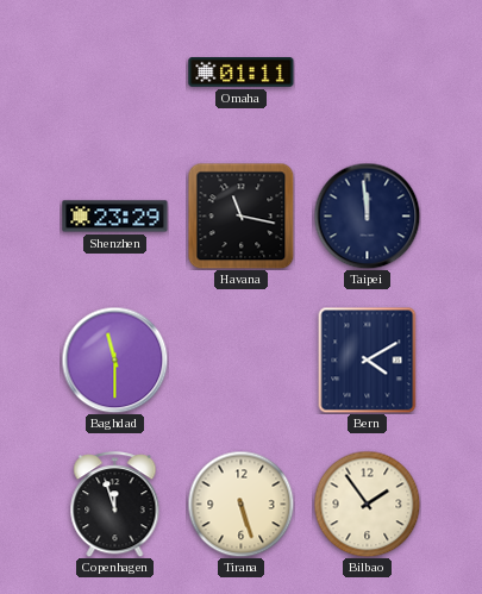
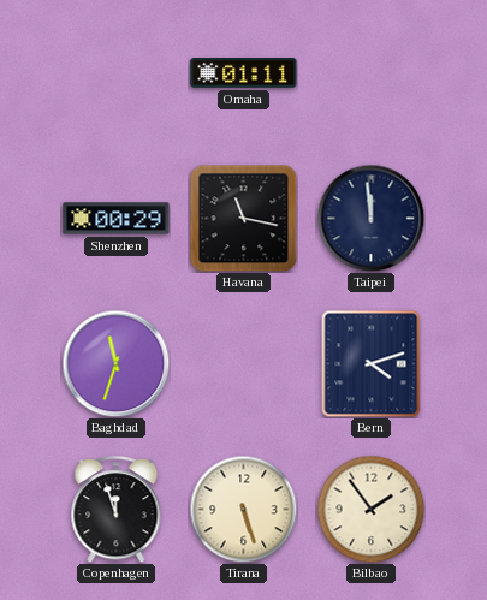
Shenzhen: 23:29 -> 00:29 (117, 219)
Baghdad: 11:30 -> 11:33 (115, 363)
Bern: 4:10 -> 4:12 (372, 363)
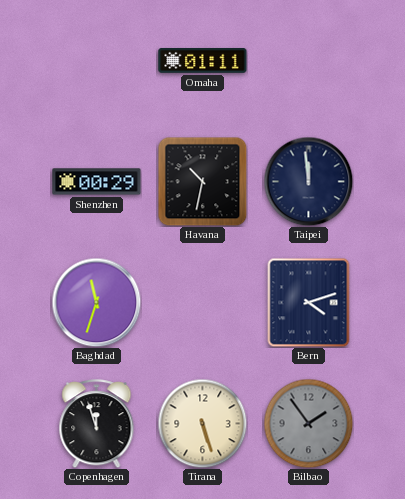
Havana: 11:17 -> 10:32 (202, 181)
Bilbao dial: cream -> grey (308, 423)
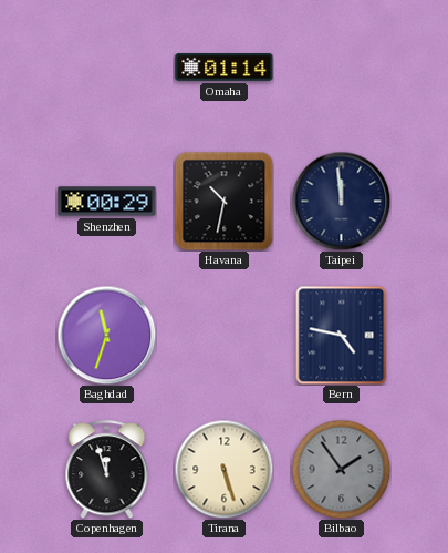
Omaha: 01:11 -> 01:14 (225, 68)
Bern: 4:12 -> 4:47 (342, 335)
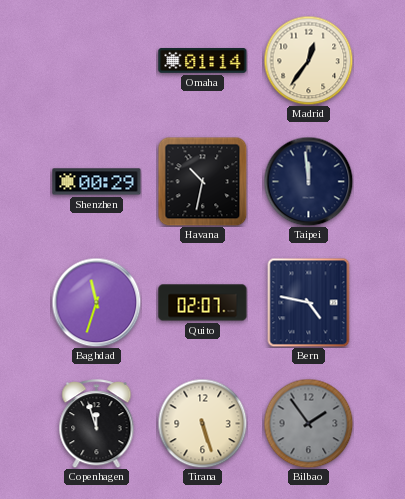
Madrid: none -> 12:36 (308, 60)
Quito: none -> 02:07 (203, 303)
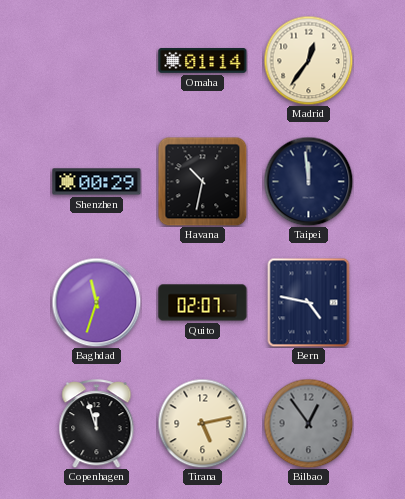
Tirana: 5:27 -> 5:13 (202, 423)
Bilbao: 1:54 -> 12:54 (308, 423)
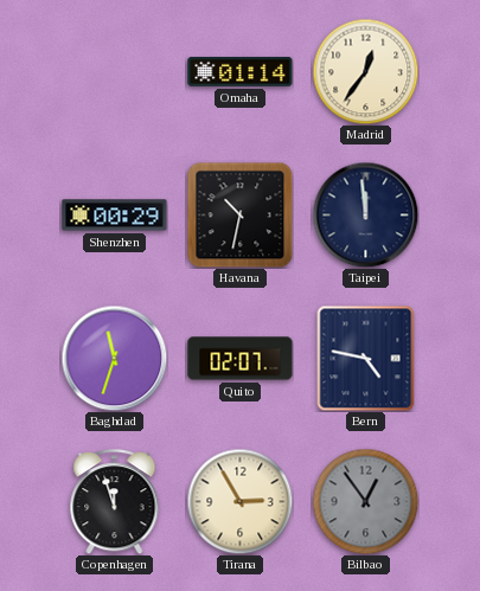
Tirana: 5:13 -> 2:55 (239, 501)
